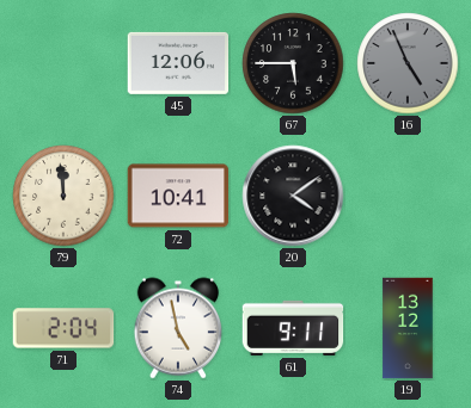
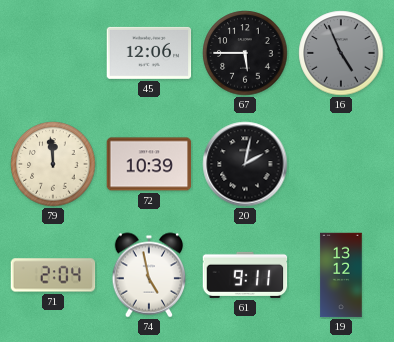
72: 10:41 -> 10:39 (149, 164)
20: 4:09 -> 2:02 (245, 164)
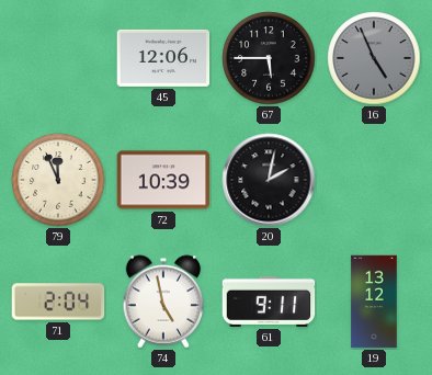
79: 11:59 -> 11:56 (58, 180)
